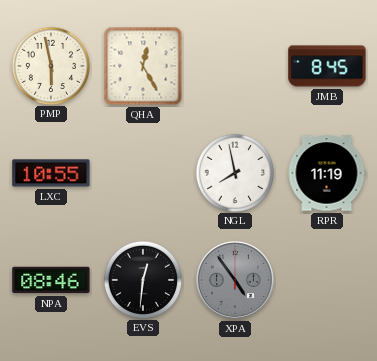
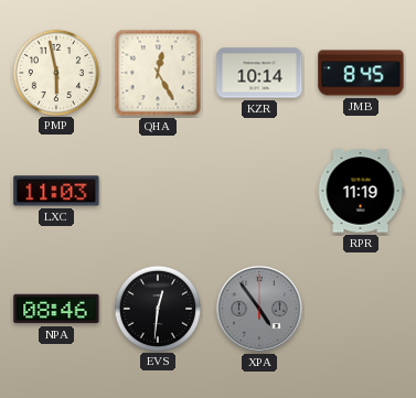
KZR: none -> 10:14 (259, 73)
LXC: 10:55 -> 11:03 (56, 191)
NGL: 7:58 -> none (234, 172)
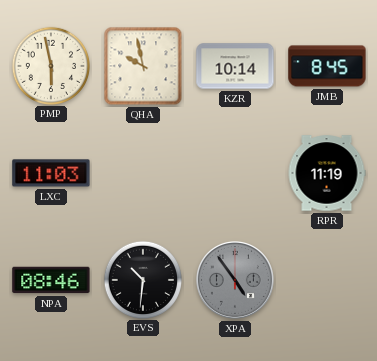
QHA: 12:25 -> 9:58 (143, 66)
EVS: 12:31 -> 10:31 (142, 279)
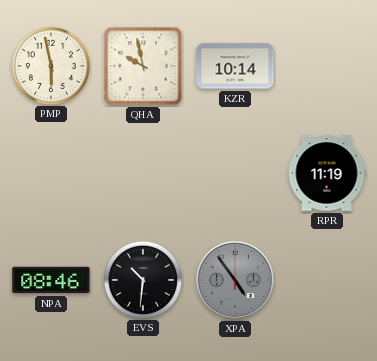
JMB: 8:45 -> none (327, 66)
LXC: 11:03 -> none (51, 173)
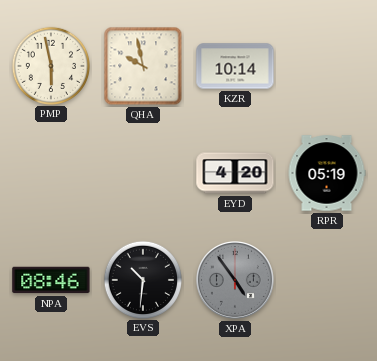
EYD: none -> 4:20 (235, 173)
RPR: 11:19 -> 05:19 (327, 173)
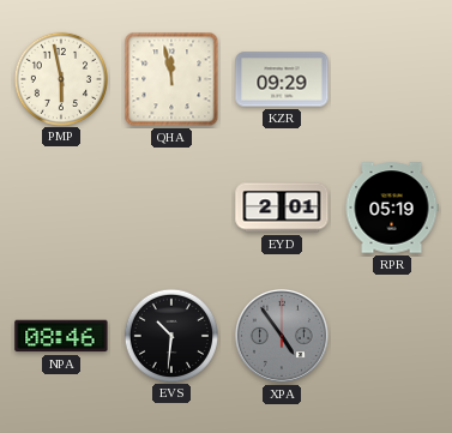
QHA: 9:58 -> 11:58 (171, 79)
KZR: 10:14 -> 09:29 (282, 79)
EYD: 4:20 -> 2:01 (282, 208)
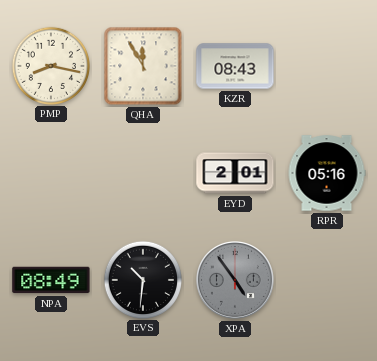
PMP: 5:58 -> 8:17 (50, 65)
QHA: 11:58 -> 11:55 (143, 66)
KZR: 09:29 -> 08:43 (235, 66)
RPR: 05:19 -> 05:16 (327, 173)
NPA: 08:46 -> 08:49 (51, 280)
